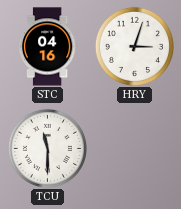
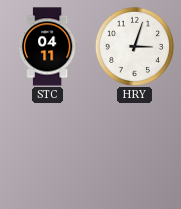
STC: 04:16 -> 04:11 (47, 47)
TCU: 11:30 -> none (47, 148)
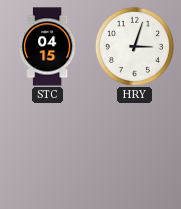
STC: 04:11 -> 04:15 (47, 47)
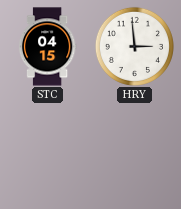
HRY: 3:03 -> 2:59 (134, 46)
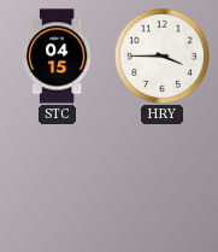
HRY: 2:59 -> 3:45 (161, 55)
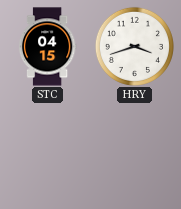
HRY: 3:45 -> 3:42 (134, 46)
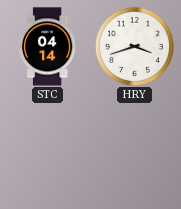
STC: 04:15 -> 04:14 (47, 47)
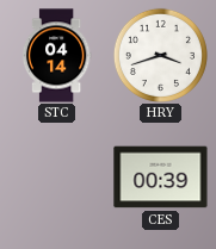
CES: none -> 00:39 (161, 178)
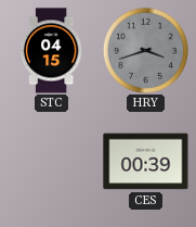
STC: 04:14 -> 04:15 (51, 51)
HRY dial: white -> grey (145, 50)
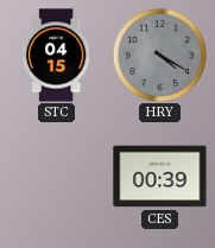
HRY: 3:42 -> 4:20 (159, 55)
